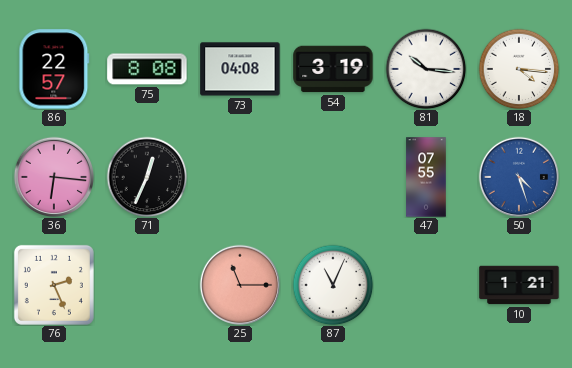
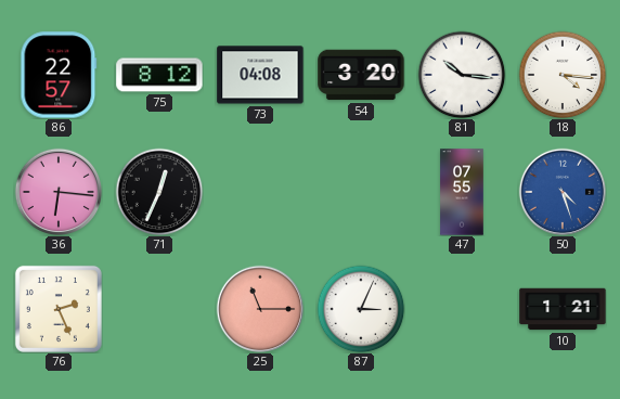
75: 8:08 -> 8:12 (159, 75)
54: 3:19 -> 3:20 (361, 75)
87: 11:04 -> 3:04 (361, 309)
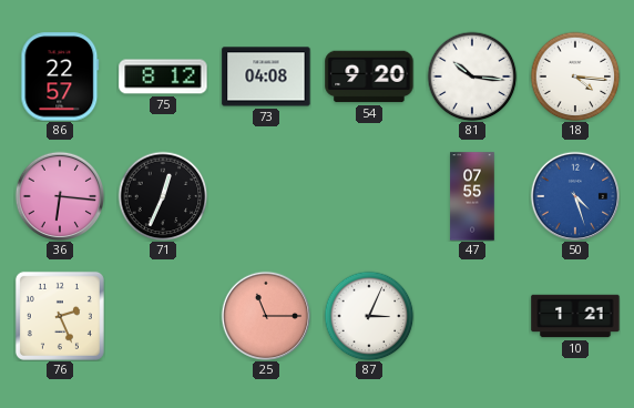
54: 3:20 -> 9:20 (369, 76)
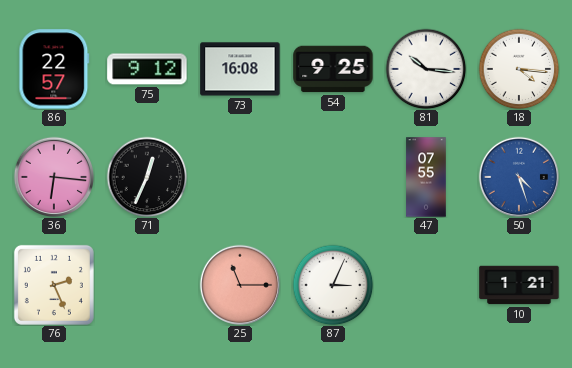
75: 8:12 -> 9:12 (147, 69)
73: 04:08 -> 16:08 (240, 69)
54: 9:20 -> 9:25 (333, 69)
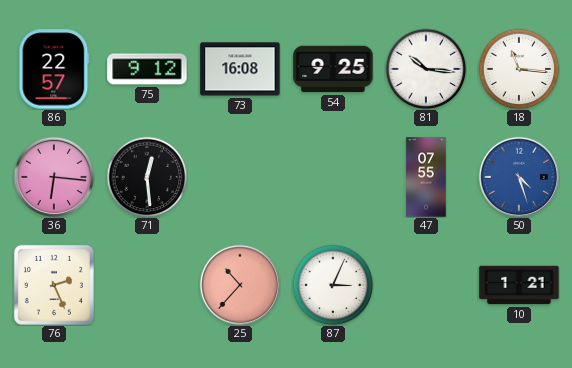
18: 4:16 -> 11:16 (519, 69)
71: 12:34 -> 12:29 (147, 177)
25: 11:15 -> 10:37 (240, 285)
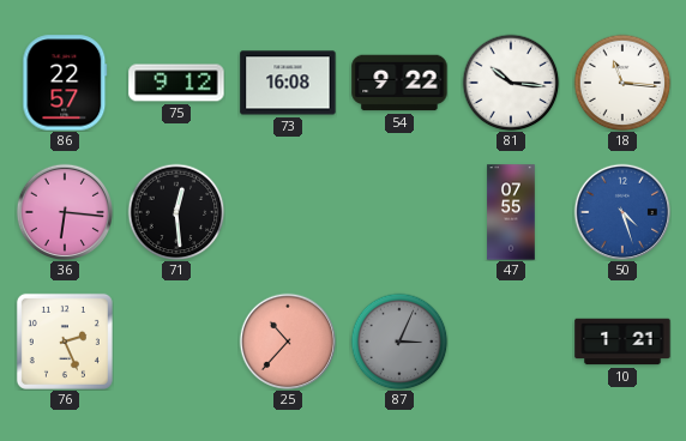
54: 9:25 -> 9:22 (399, 83)
87 dial: white -> grey (399, 342)
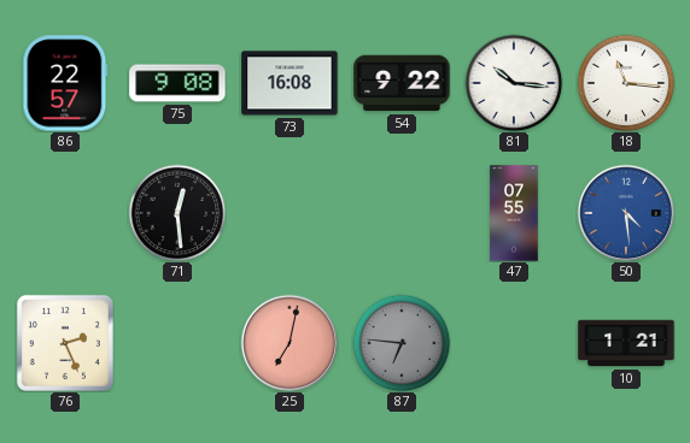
75: 9:12 -> 9:08 (177, 83)
36: 6:16 -> none (65, 212)
50: 4:27 -> 4:29 (626, 213)
25: 10:37 -> 7:02 (290, 343)
87: 3:04 -> 6:46 (402, 343)
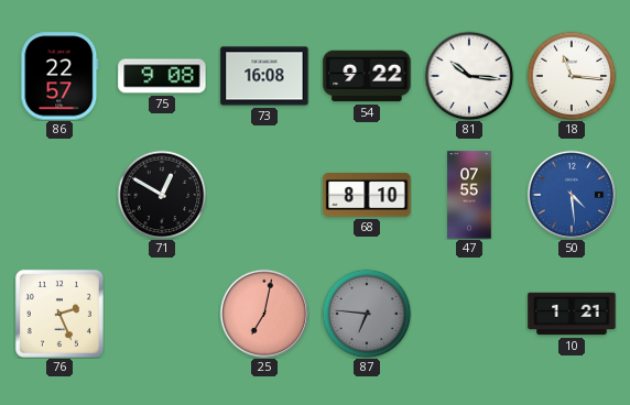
71: 12:29 -> 12:50 (162, 195)
68: none -> 8:10 (367, 195)
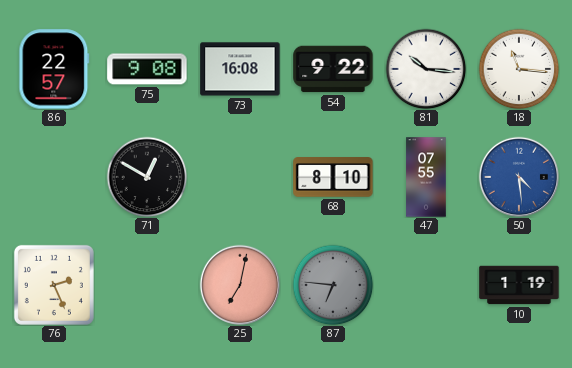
10: 1:21 -> 1:19 (519, 285)
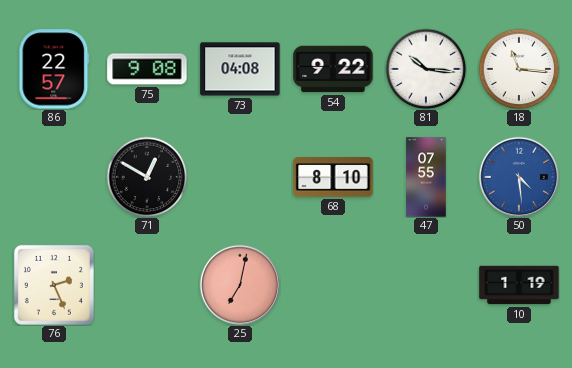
73: 16:08 -> 04:08 (240, 69)
87: 6:46 -> none (333, 285)
